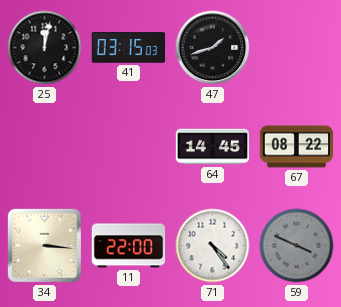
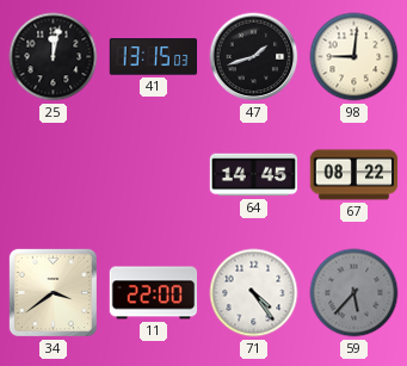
41: 03:15 -> 13:15 (154, 57)
98: none -> 9:01 (354, 57)
34: 3:16 -> 3:39 (53, 292)
59: 3:49 -> 5:37 (354, 293)
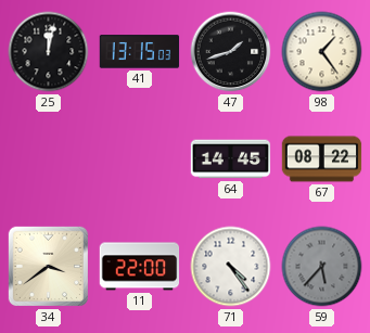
98: 9:01 -> 1:24 (322, 52)
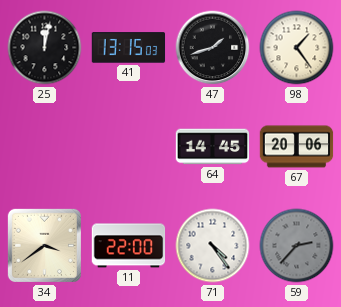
67: 08:22 -> 20:06 (297, 147)
59: 5:37 -> 2:37 (297, 246)
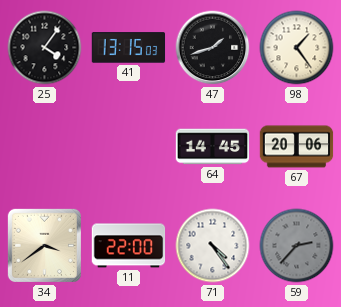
25: 12:02 -> 4:06 (45, 48)
